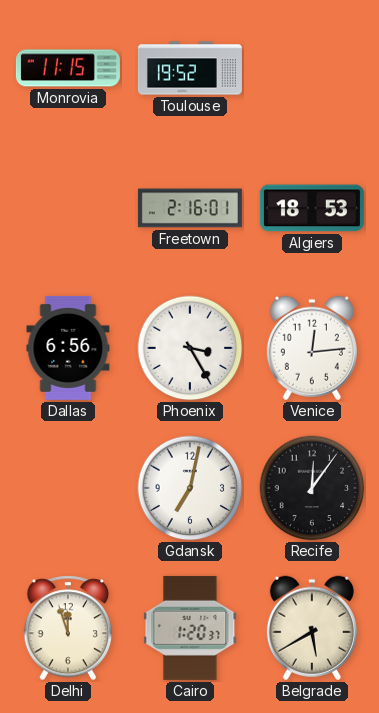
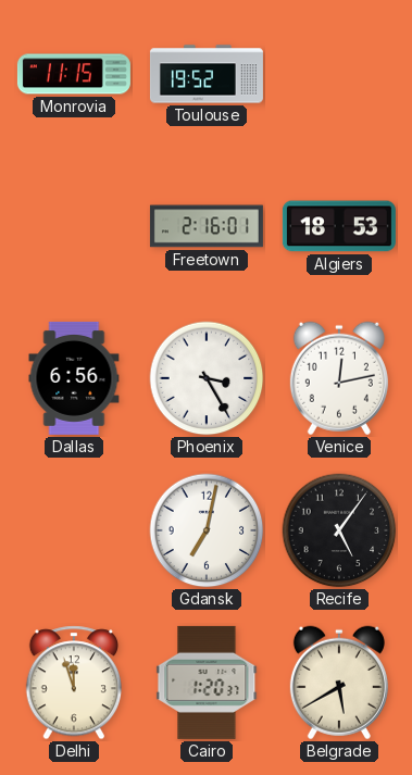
Venice: 12:14 -> 12:13 (339, 378)
Recife: 12:06 -> 5:06 (339, 530)
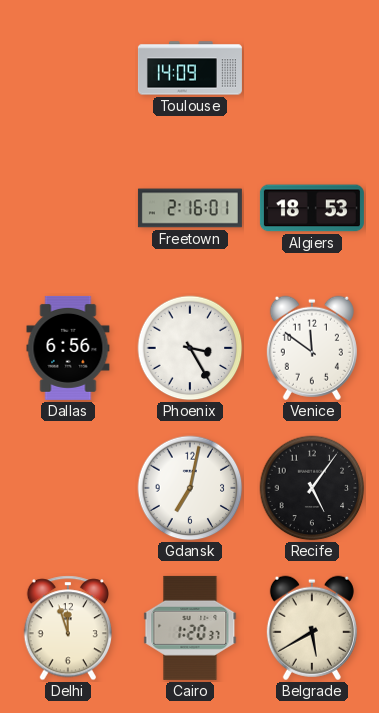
Monrovia: 11:15 -> none (74, 74)
Toulouse: 19:52 -> 14:09 (190, 68)
Venice: 12:13 -> 11:51 (312, 348)
